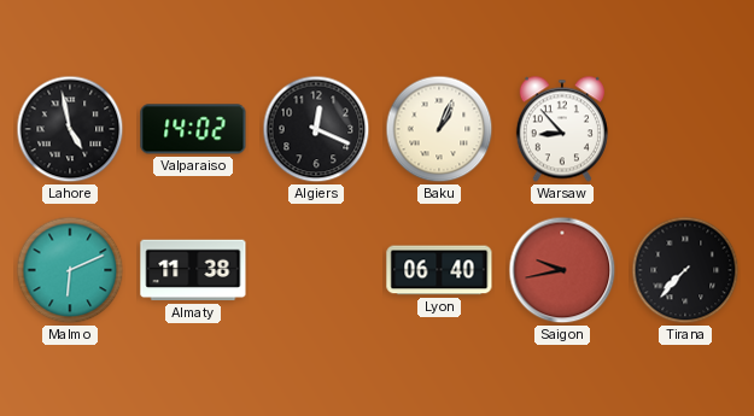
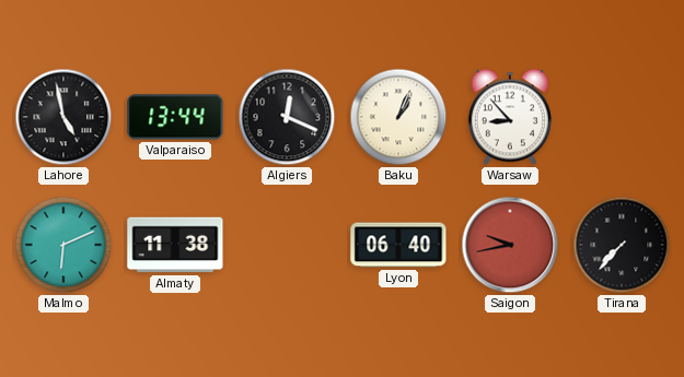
Valparaiso: 14:02 -> 13:44 (175, 117)
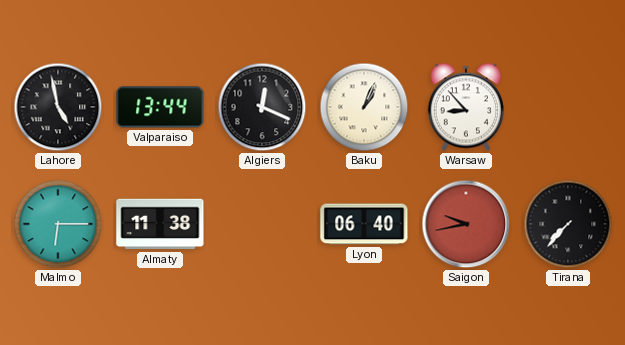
Malmo: 6:11 -> 6:15 (58, 224)
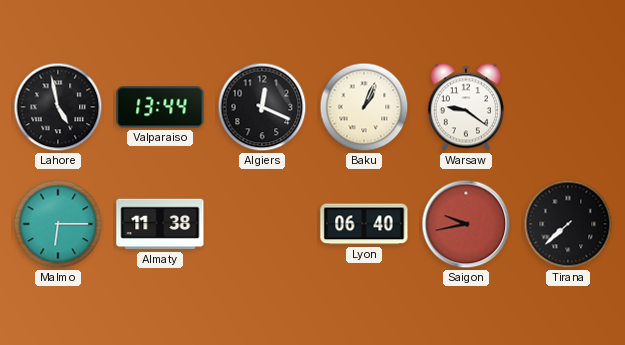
Warsaw: 8:53 -> 9:21 (466, 107)
Tirana: 7:37 -> 7:38 (568, 224)
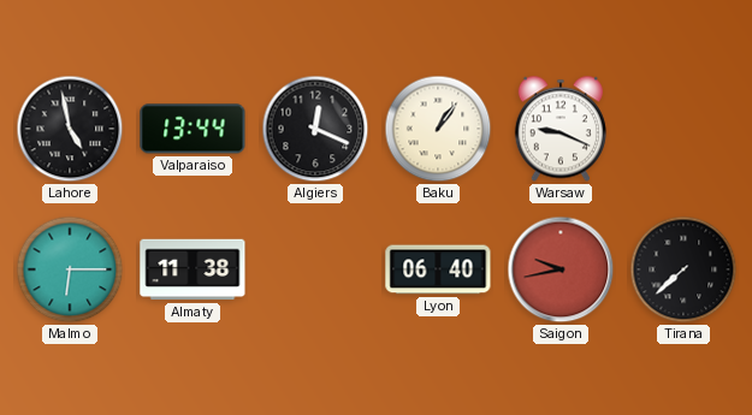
Baku: 1:04 -> 1:06 (438, 129)
Warsaw: 9:21 -> 9:19 (561, 129)
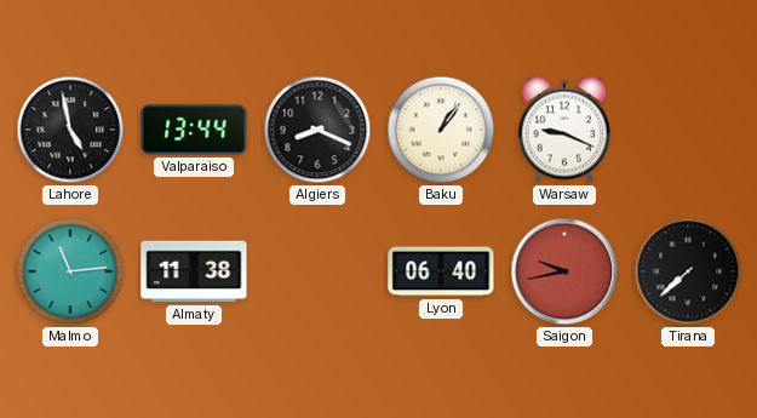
Algiers: 12:19 -> 8:19 (317, 130)
Malmo: 6:15 -> 11:14 (70, 271)
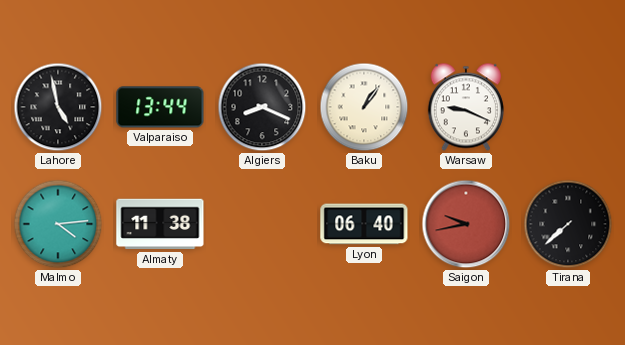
Malmo: 11:14 -> 4:14 (58, 224)
